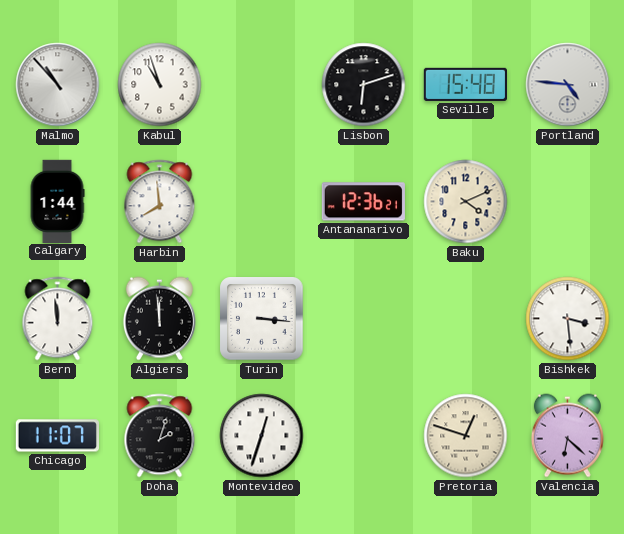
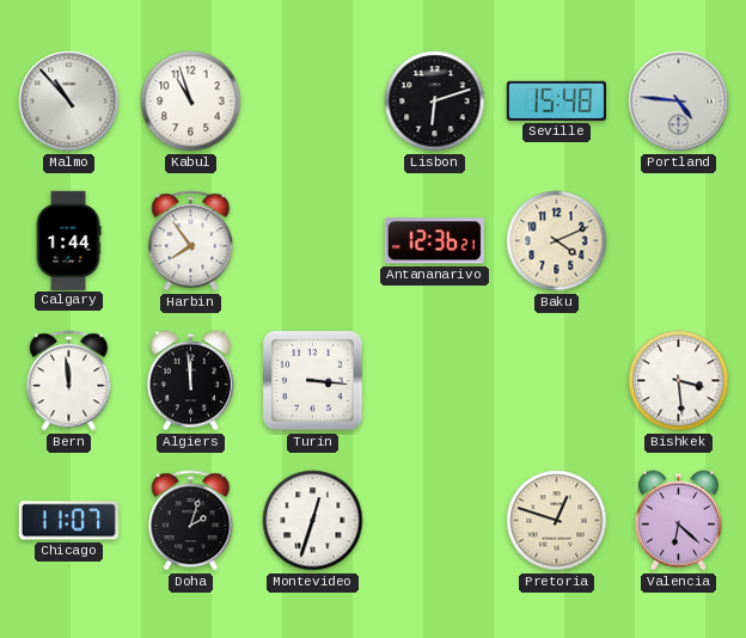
Harbin: 7:59 -> 7:54 (191, 241)
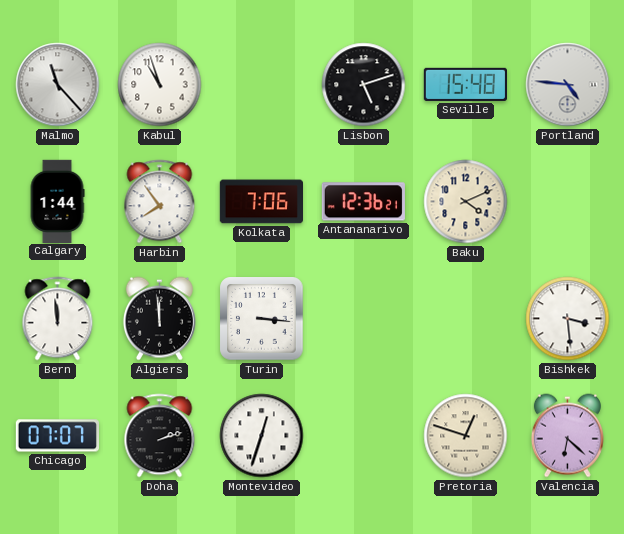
Malmo: 10:53 -> 11:23 (58, 85)
Lisbon: 6:12 -> 5:12 (364, 85)
Kolkata: none -> 7:06 (261, 202)
Chicago: 11:07 -> 07:07 (57, 436)
Doha: 2:03 -> 2:12 (160, 436)
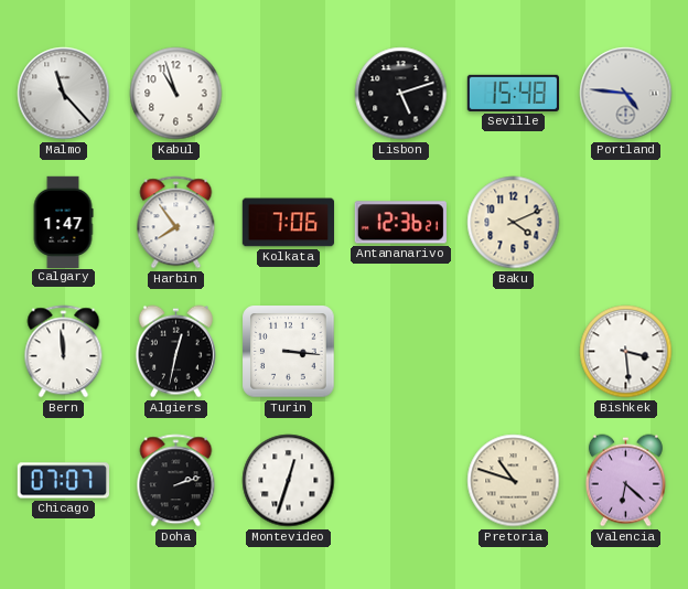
Calgary: 1:44 -> 1:47 (63, 222)
Algiers: 11:59 -> 12:32 (175, 352)
Pretoria: 12:48 -> 10:48 (514, 481)
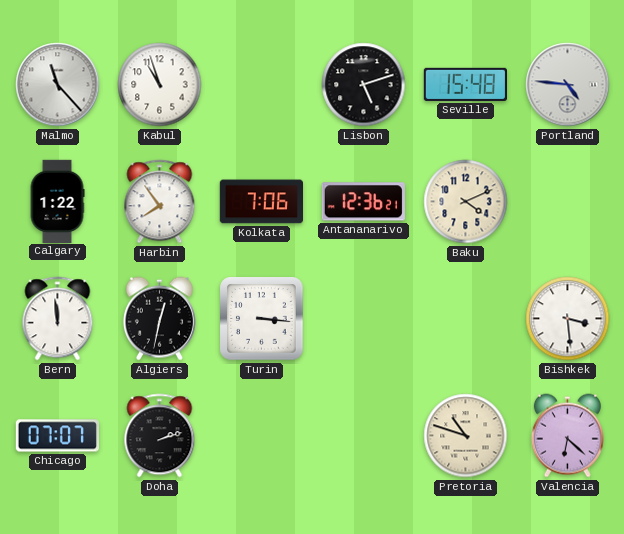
Calgary: 1:47 -> 1:22 (57, 201)
Montevideo: 12:33 -> none (289, 481)
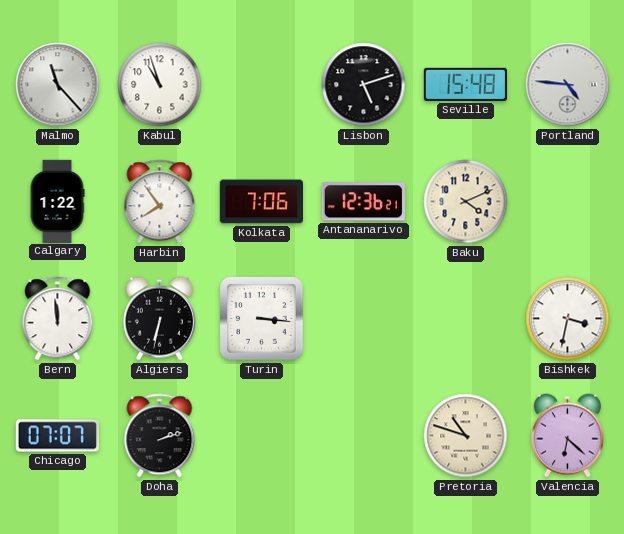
Algiers: 12:32 -> 6:32 (159, 319)
Bishkek: 3:29 -> 3:32 (568, 319)
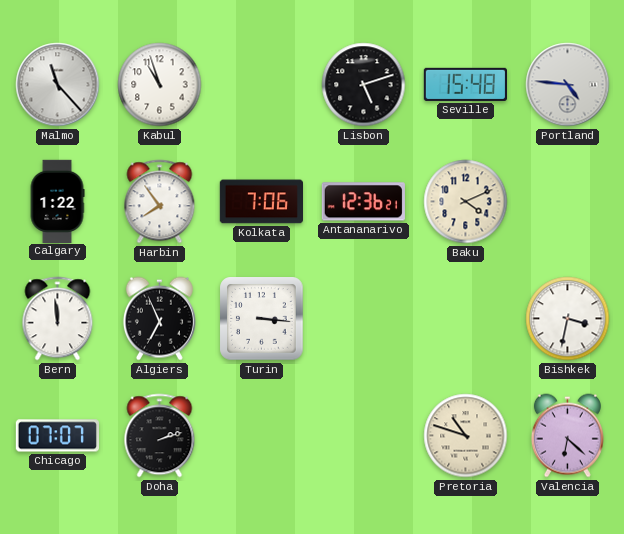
Algiers: 6:32 -> 6:56 (159, 319)
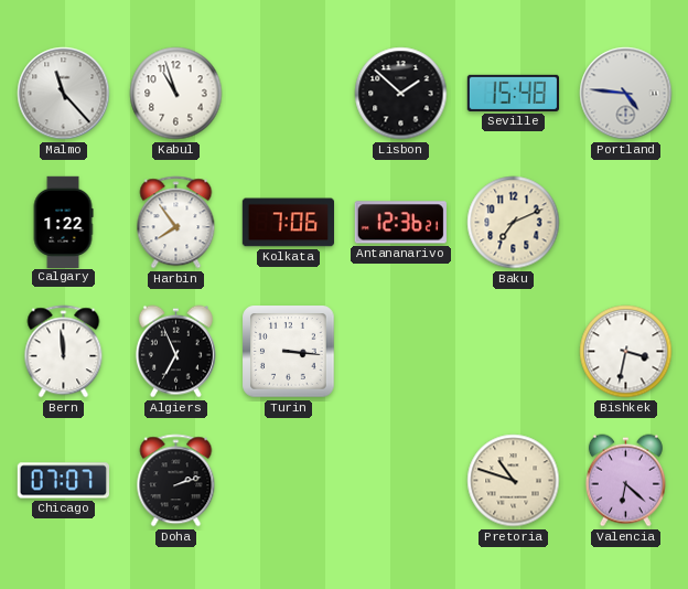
Lisbon: 5:12 -> 1:52 (401, 94)
Baku: 4:11 -> 7:11 (514, 223)
